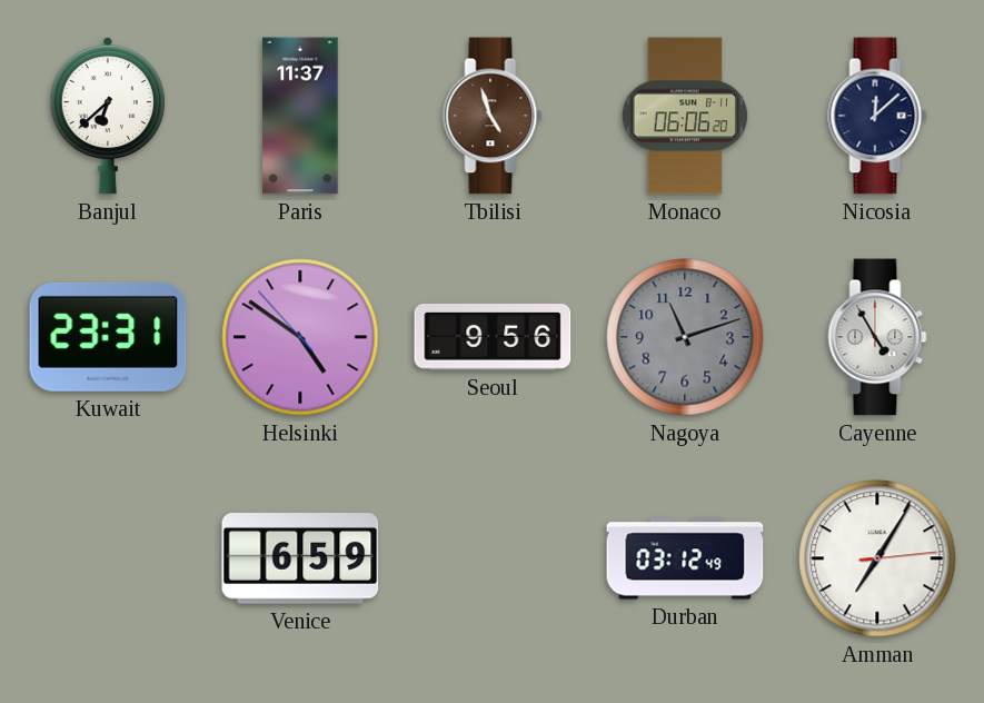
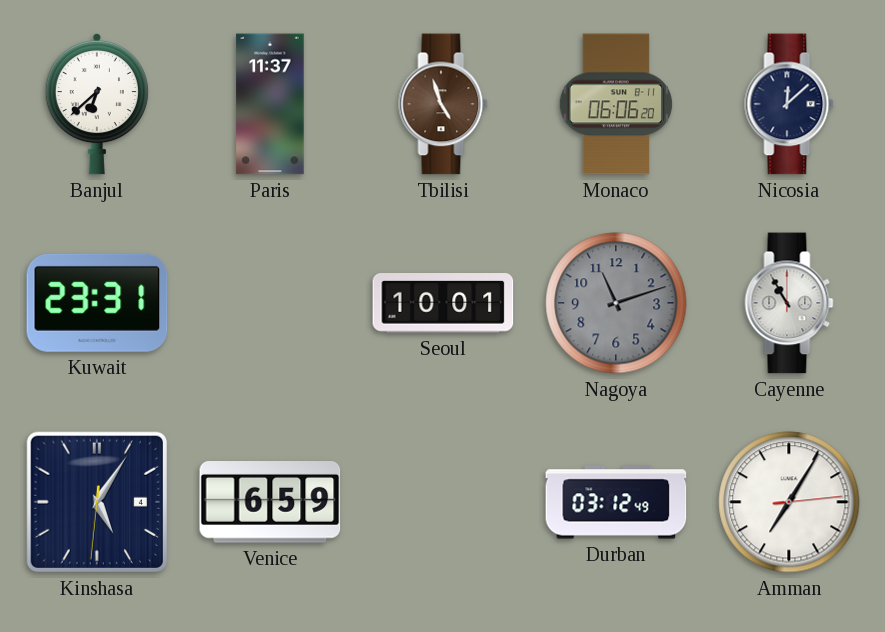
Helsinki: 4:50 -> none (300, 337)
Seoul: 9:56 -> 10:01 (443, 304)
Cayenne: 4:55 -> 10:55 (789, 303)
Kinshasa: none -> 5:05 (97, 502)
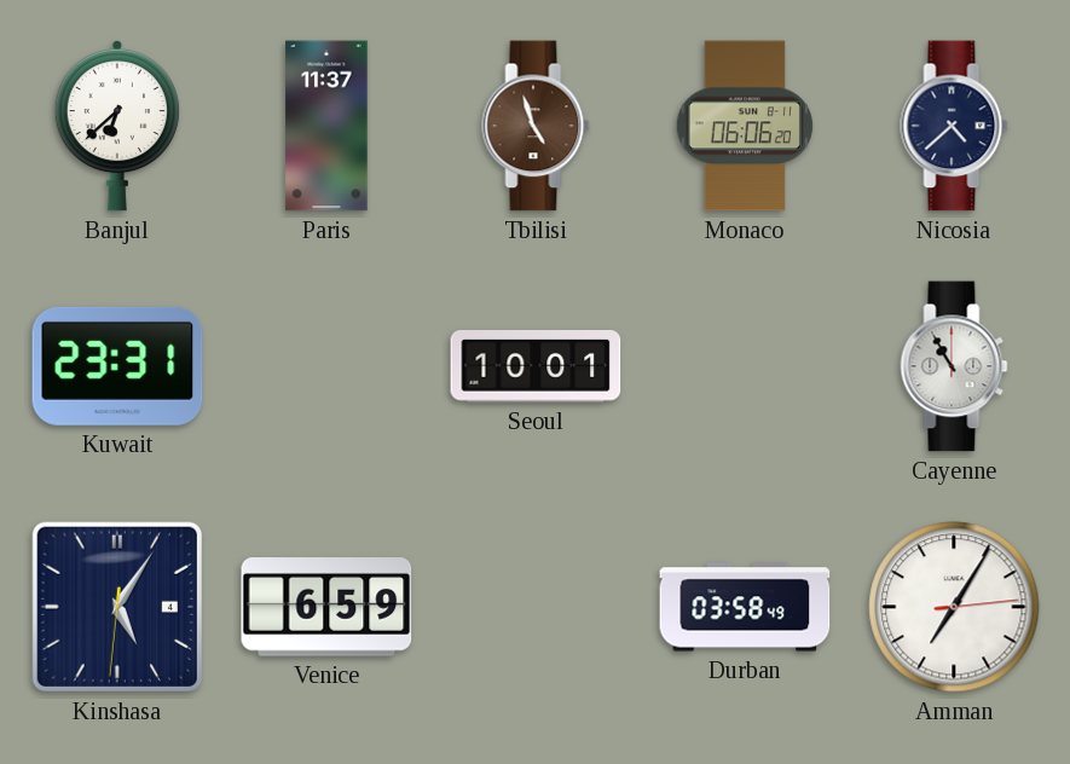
Nicosia: 12:08 -> 4:38 (954, 126)
Nagoya: 11:12 -> none (616, 303)
Durban: 03:12 -> 03:58 (745, 607)
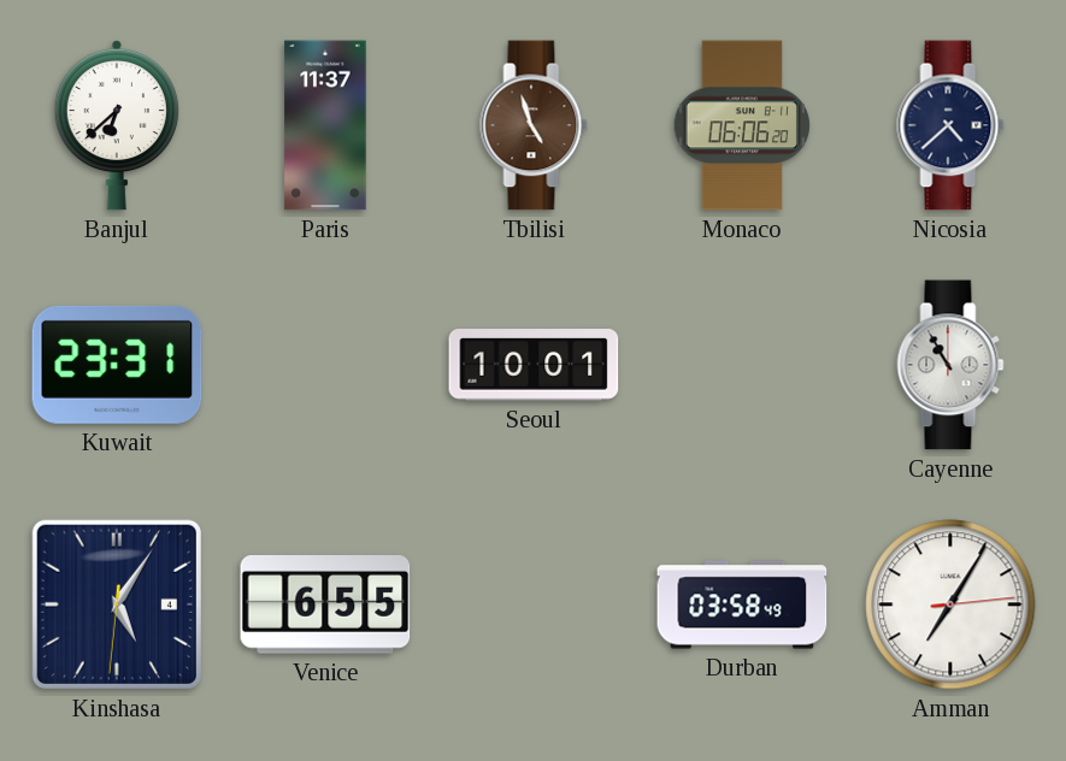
Venice: 6:59 -> 6:55 (325, 606)
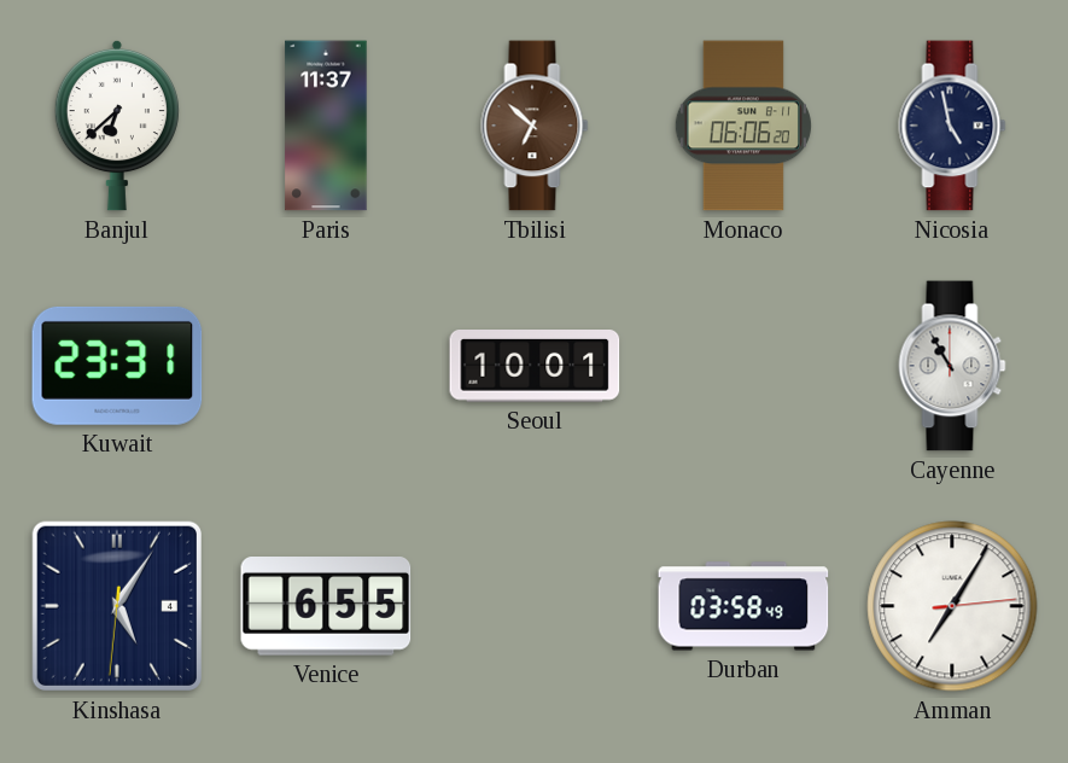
Tbilisi: 4:57 -> 6:52 (535, 126)
Nicosia: 4:38 -> 4:58 (952, 126)
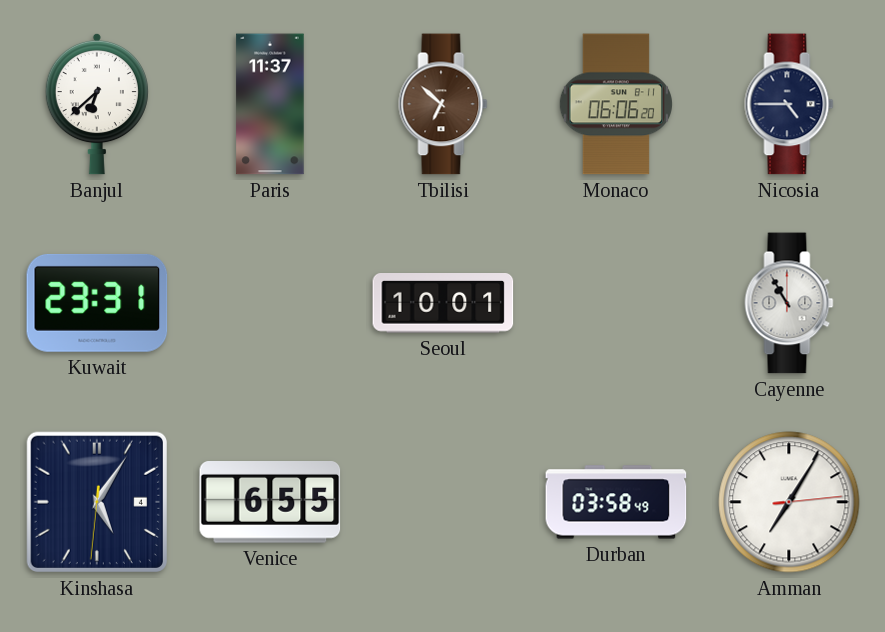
Nicosia: 4:58 -> 4:45 (789, 104)
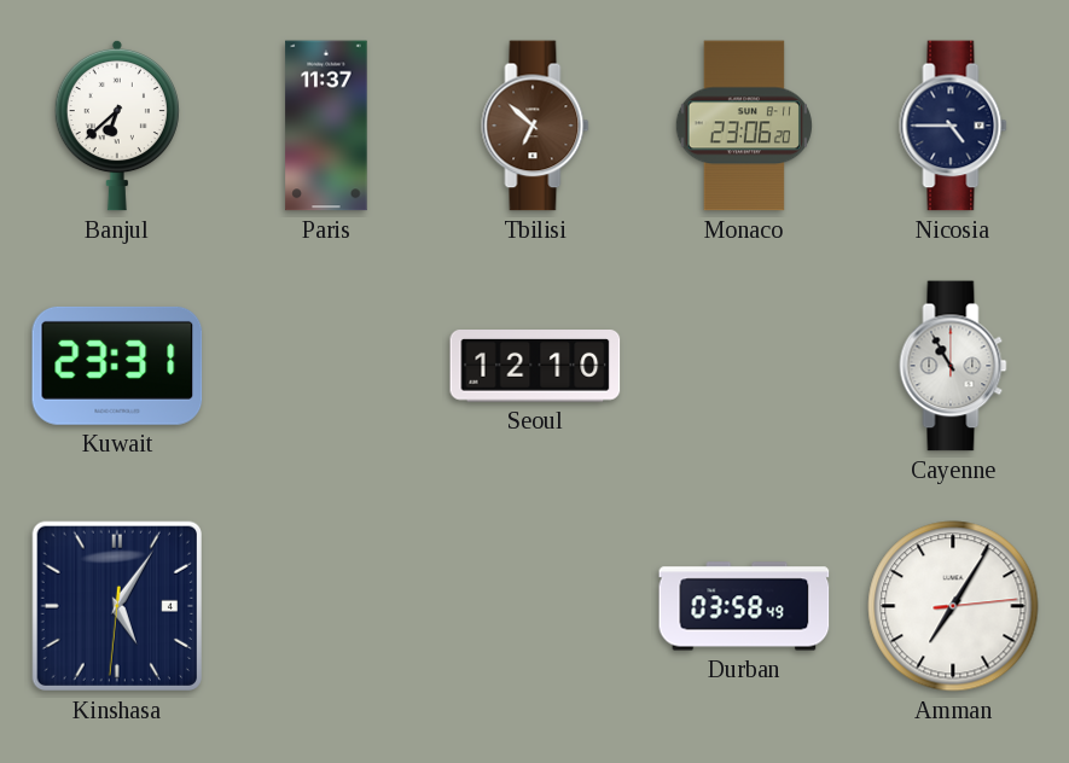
Monaco: 06:06 -> 23:06 (744, 126)
Seoul: 10:01 -> 12:10 (535, 367)
Venice: 6:55 -> none (270, 503)
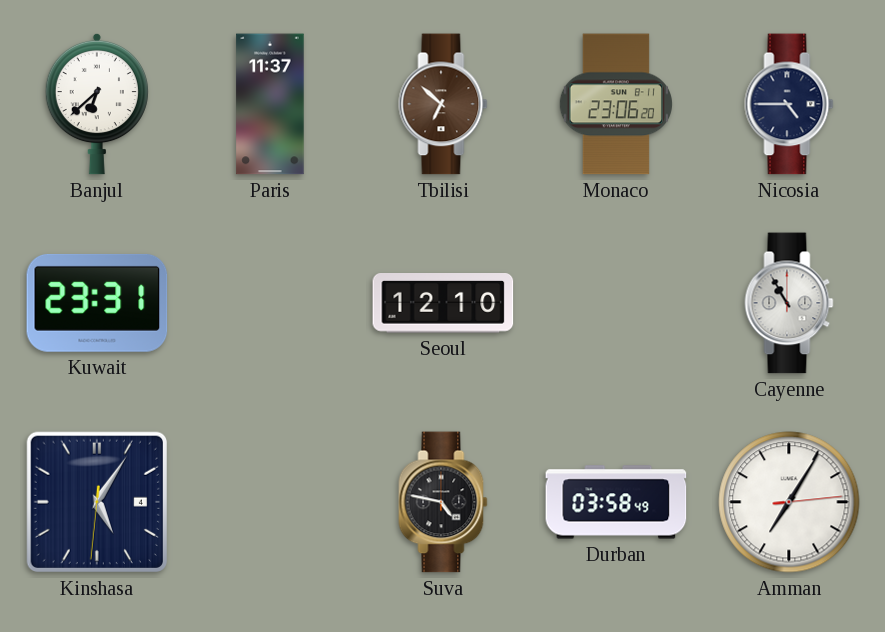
Suva: none -> 4:47 (443, 502)
